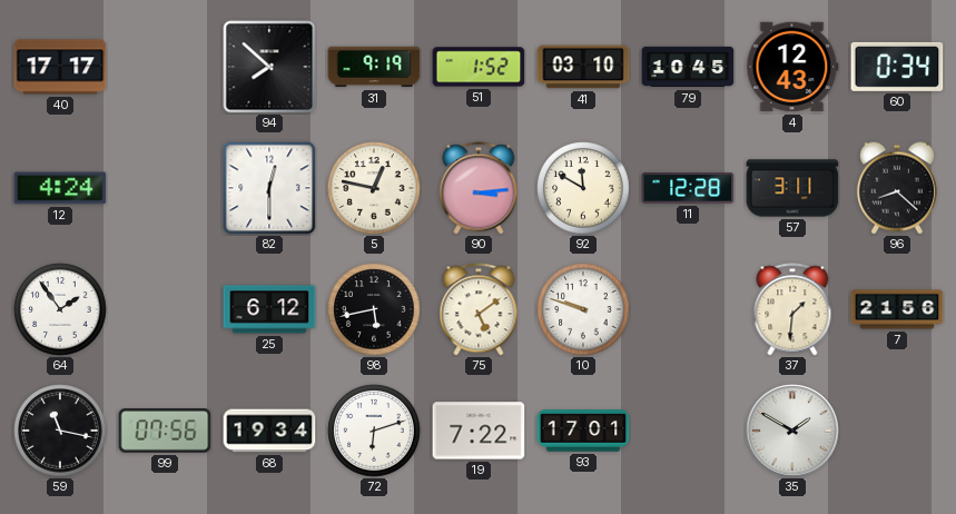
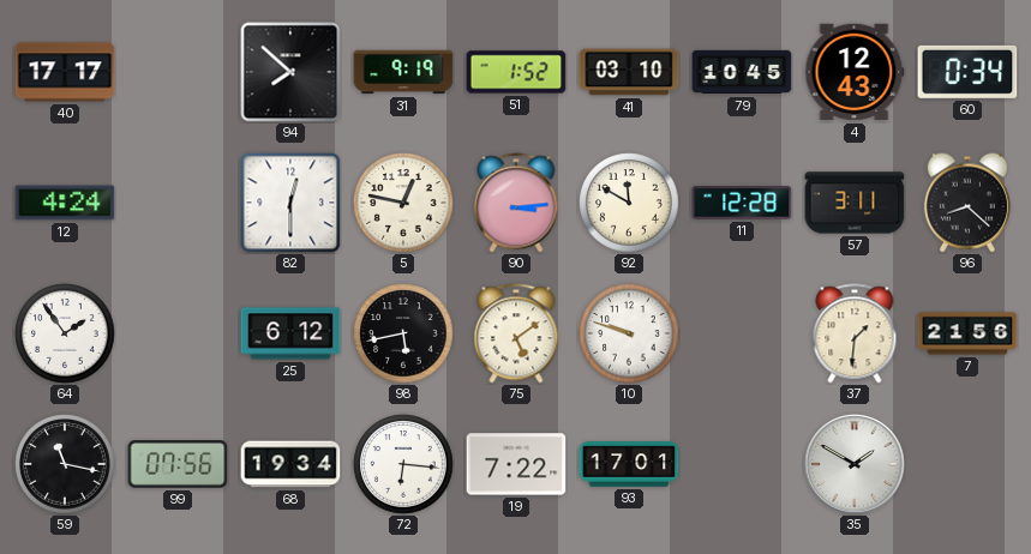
72: 6:12 -> 6:16 (403, 464)
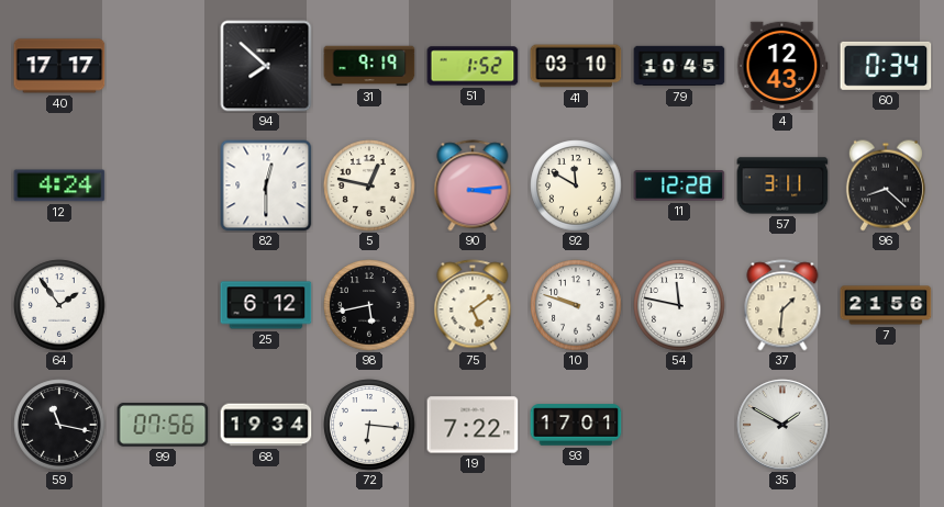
54: none -> 11:47 (679, 305)
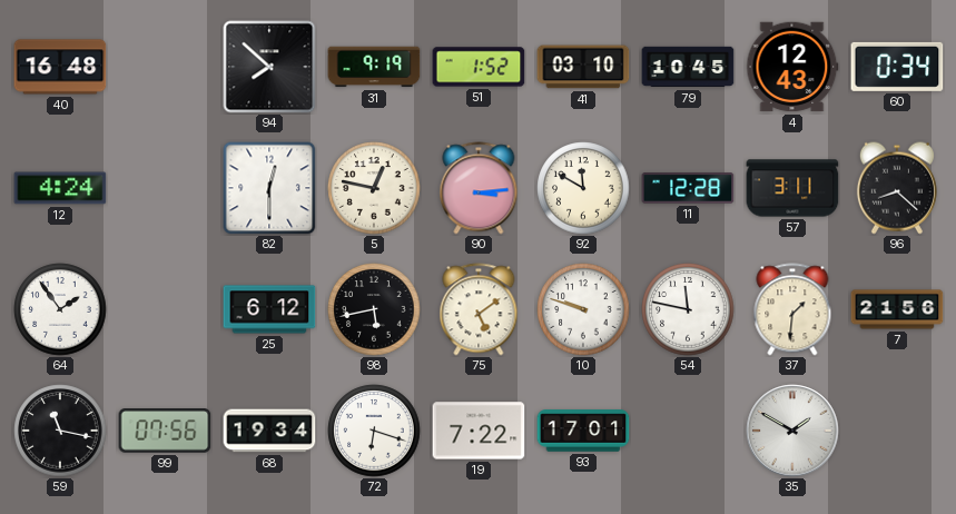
40: 17:17 -> 16:48 (60, 67)
72: 6:16 -> 6:18 (374, 431)
